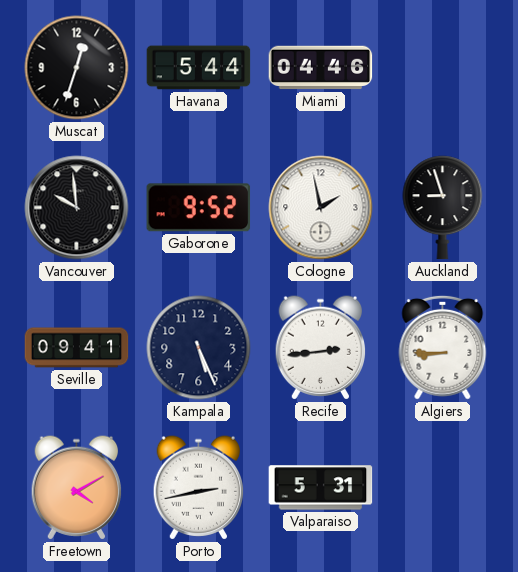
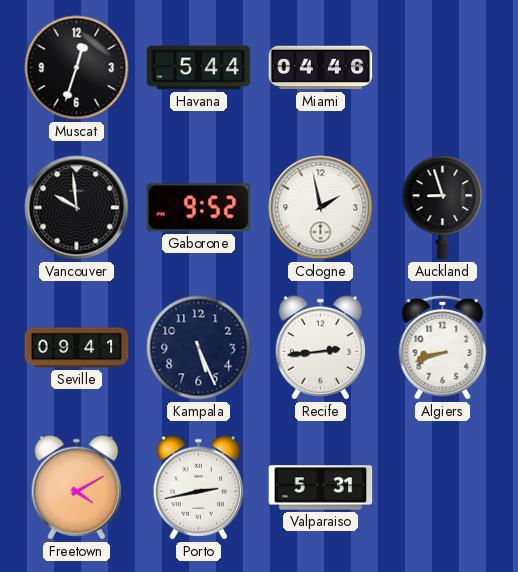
Algiers: 8:45 -> 8:42 (443, 347)
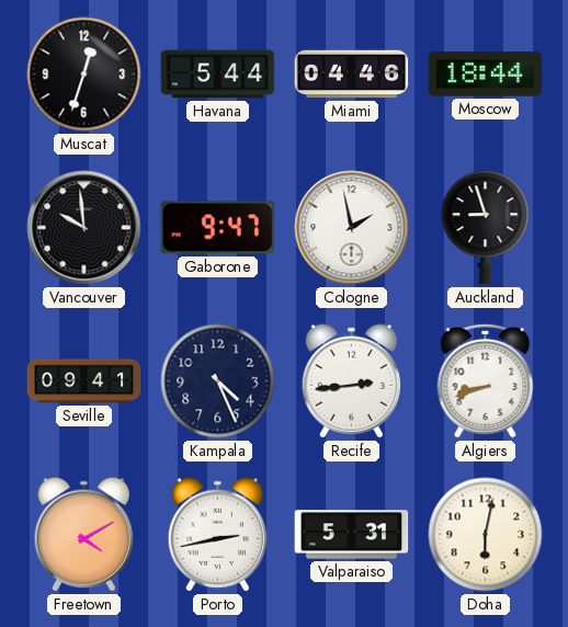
Moscow: none -> 18:44 (486, 75)
Gaborone: 9:52 -> 9:47 (218, 228)
Kampala: 5:26 -> 4:26 (218, 381)
Doha: none -> 6:02 (486, 535)
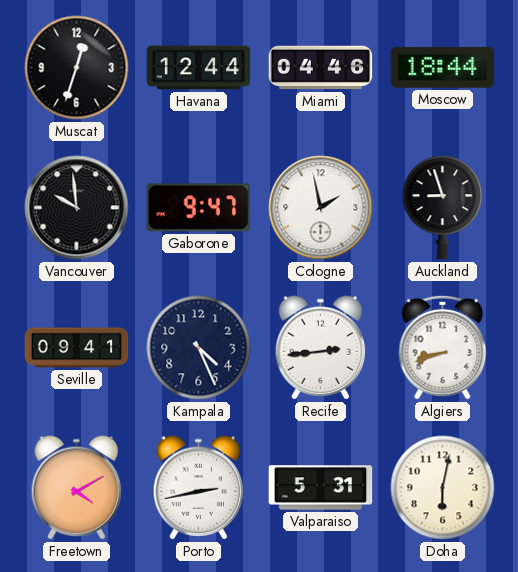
Havana: 5:44 -> 12:44 (199, 68)
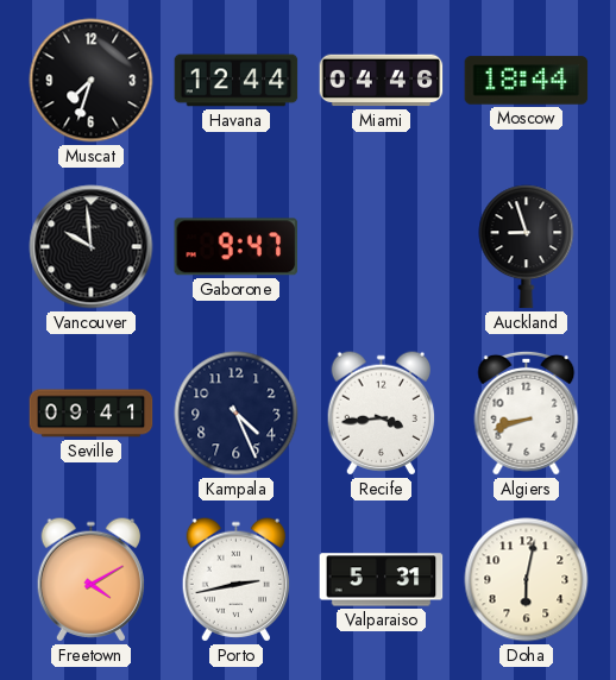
Muscat: 12:33 -> 7:33 (92, 81)
Cologne: 1:58 -> none (321, 208)
Recife: 2:44 -> 3:44 (382, 414)
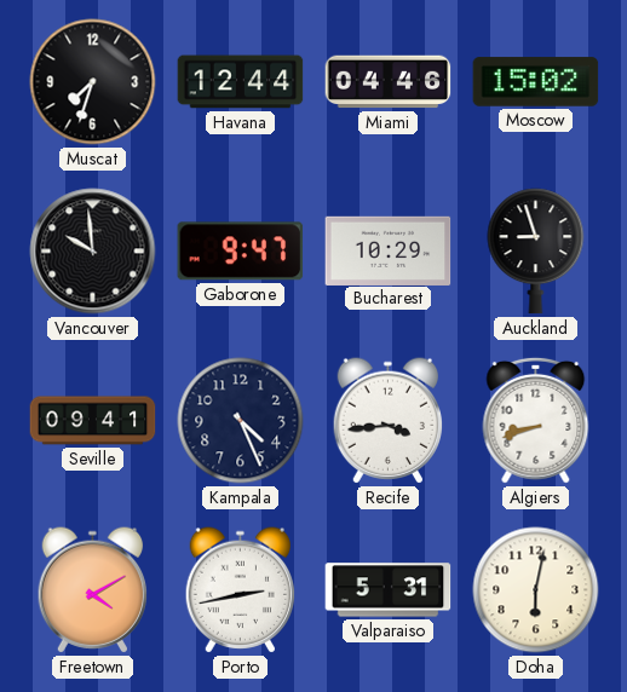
Moscow: 18:44 -> 15:02 (536, 82)
Bucharest: none -> 10:29 (389, 250)
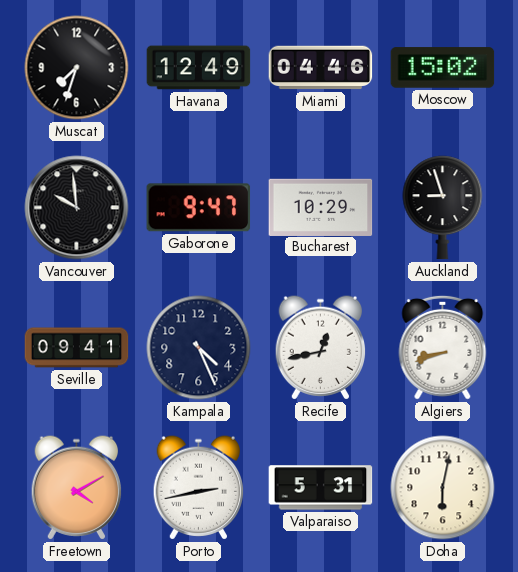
Havana: 12:44 -> 12:49 (199, 68)
Recife: 3:44 -> 12:43 (321, 348)
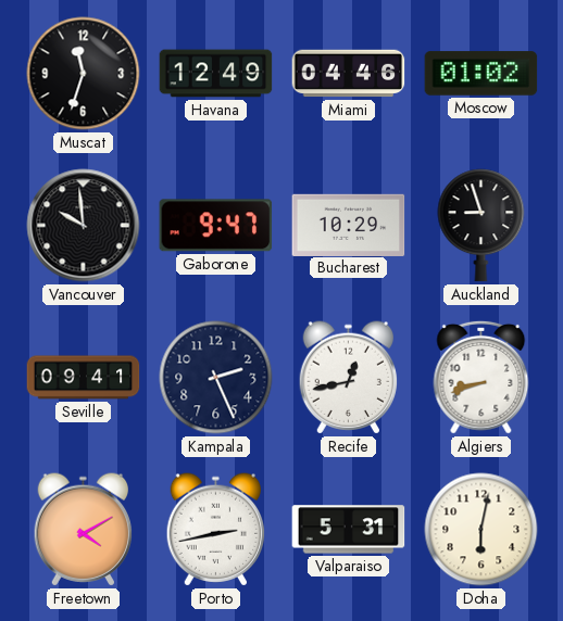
Muscat: 7:33 -> 11:33 (84, 74)
Moscow: 15:02 -> 01:02 (481, 74)
Kampala: 4:26 -> 2:26 (216, 378)
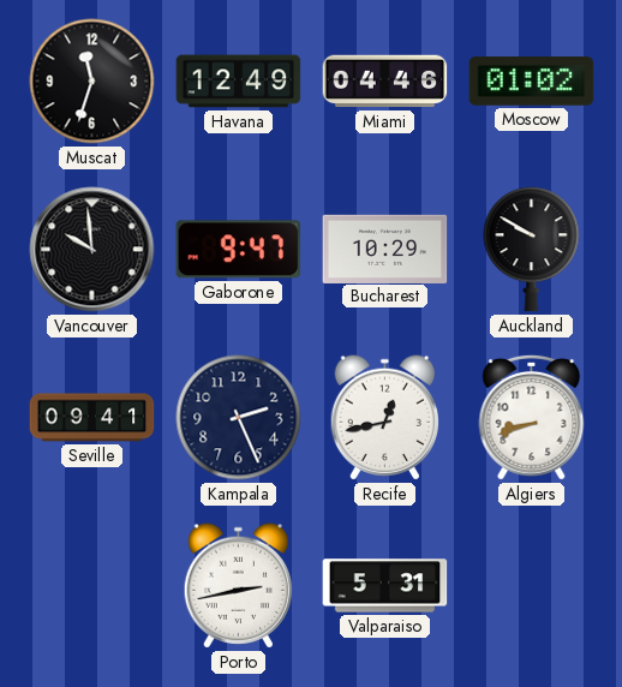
Auckland: 8:57 -> 9:50 (532, 250)
Freetown: 4:10 -> none (84, 530)
Doha: 6:02 -> none (481, 530)
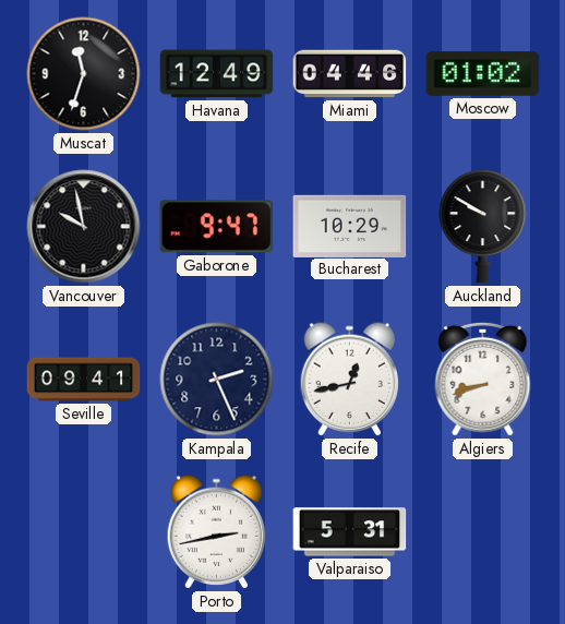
Vancouver: 9:59 -> 9:58 (84, 227)
